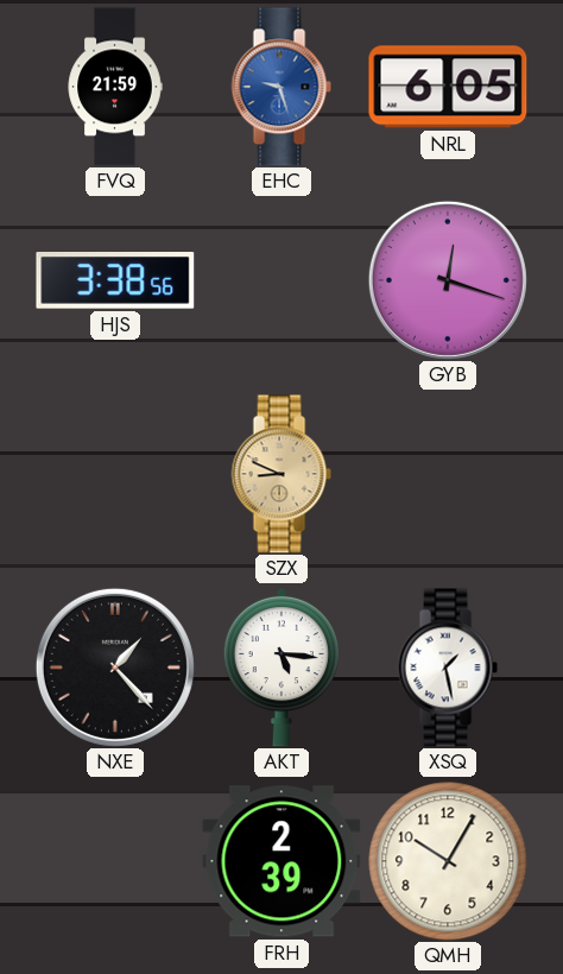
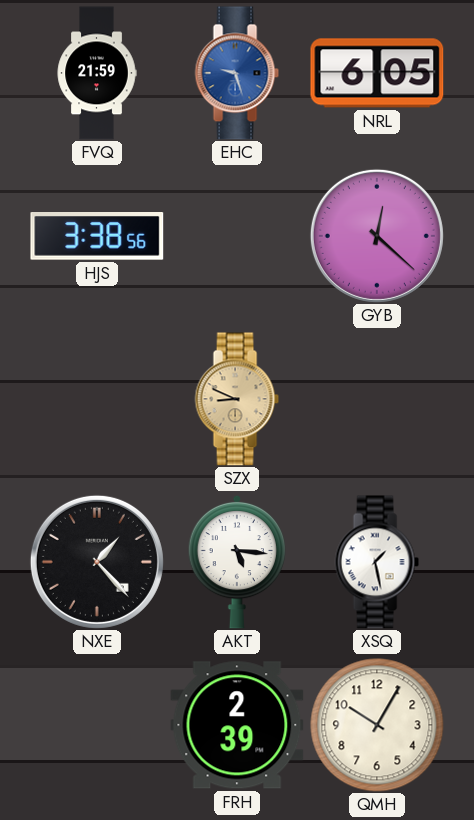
GYB: 12:18 -> 12:22 (377, 236)
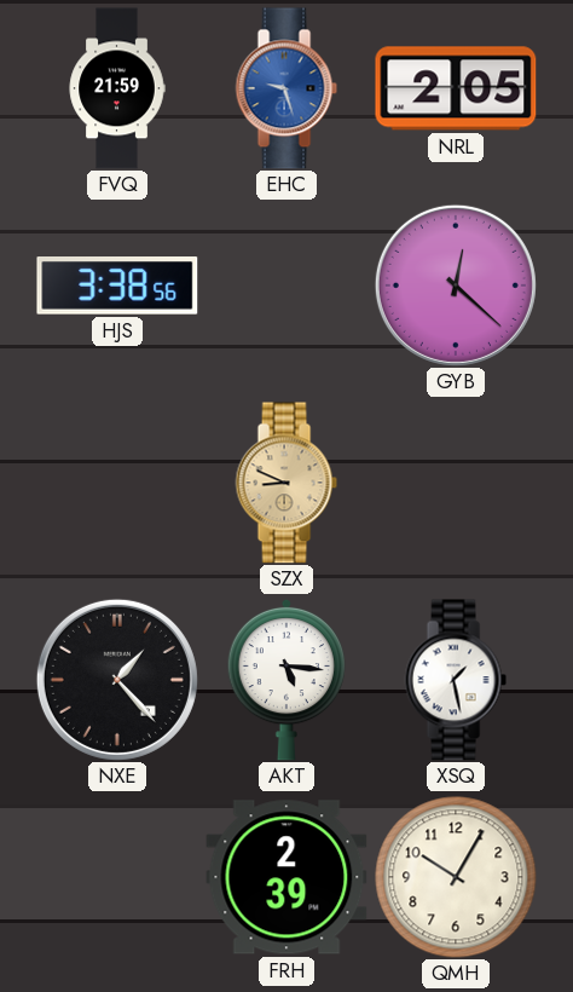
NRL: 6:05 -> 2:05 (456, 88)
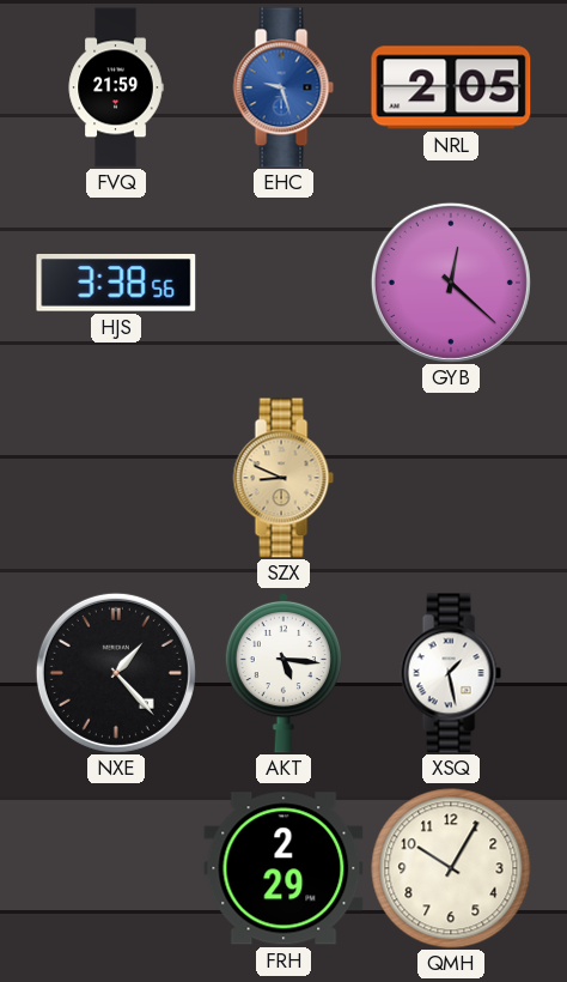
FRH: 2:39 -> 2:29 (283, 868)
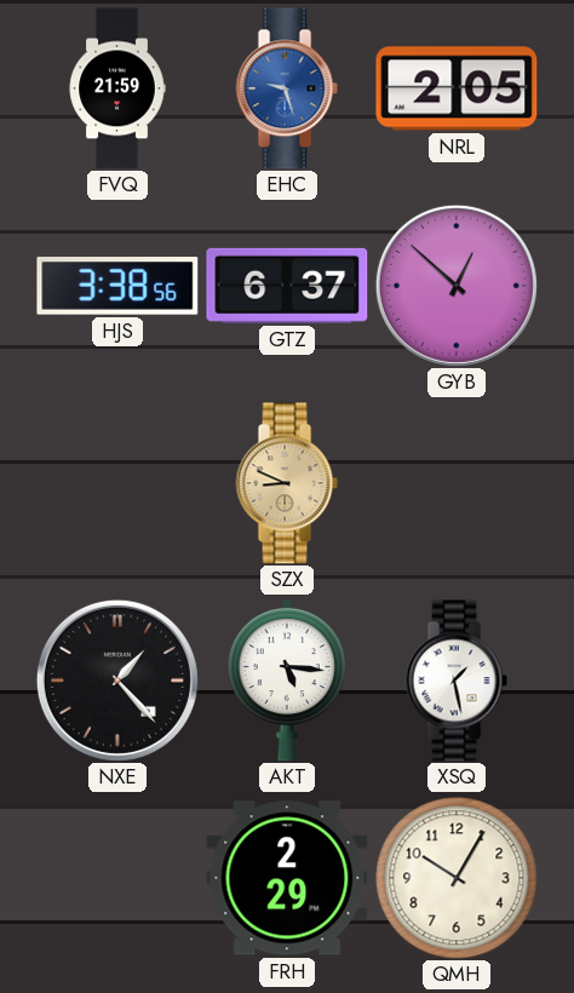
GTZ: none -> 6:37 (287, 286)
GYB: 12:22 -> 12:52 (457, 286)
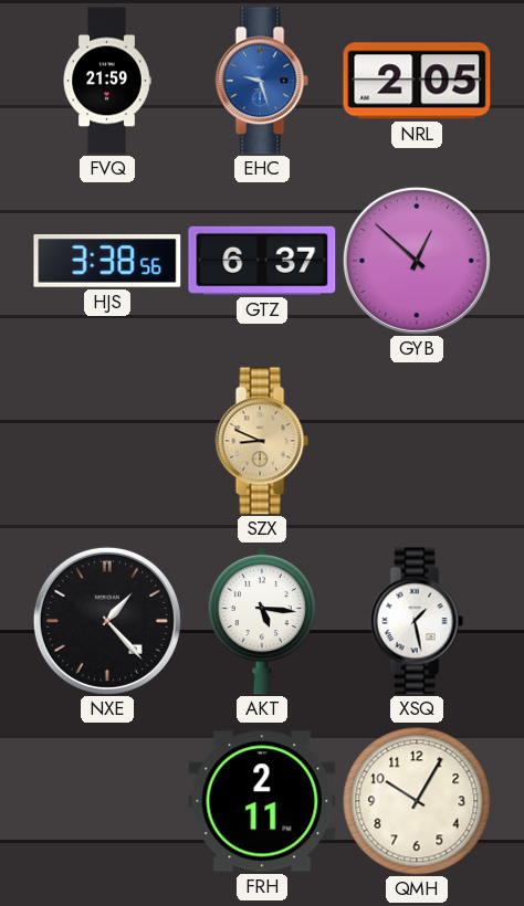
FRH: 2:29 -> 2:11 (262, 801)
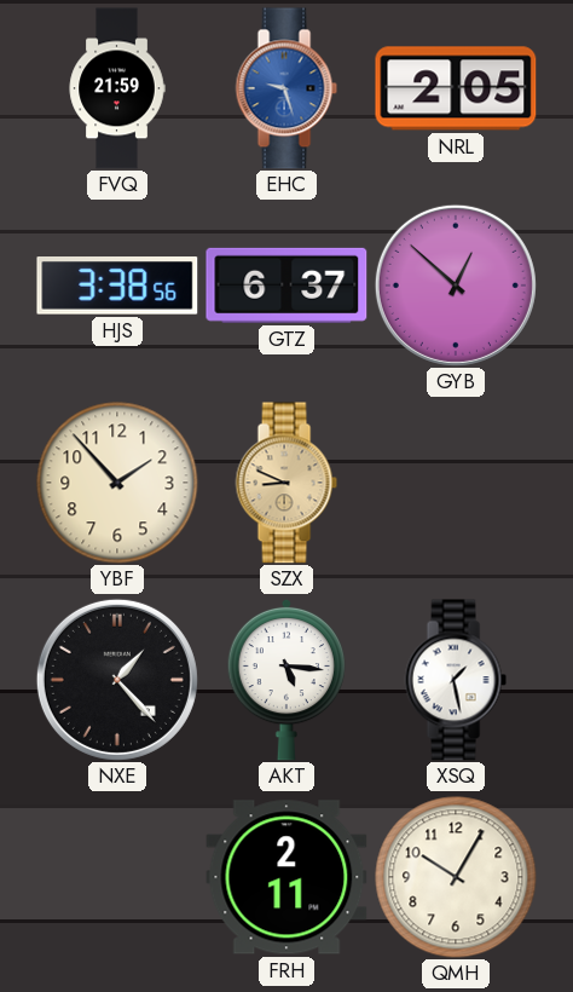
YBF: none -> 1:53 (117, 483)
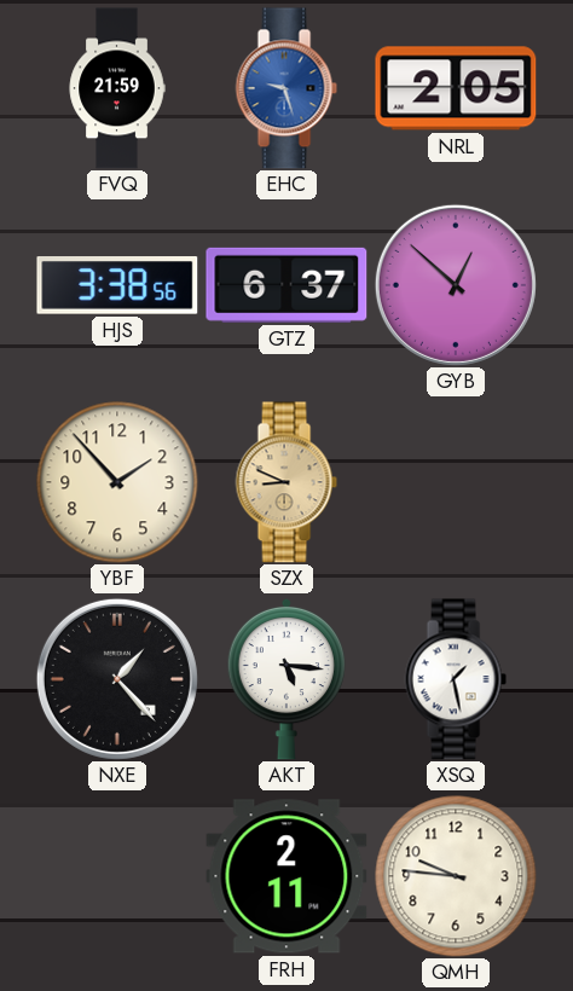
QMH: 10:05 -> 9:46 (456, 876)
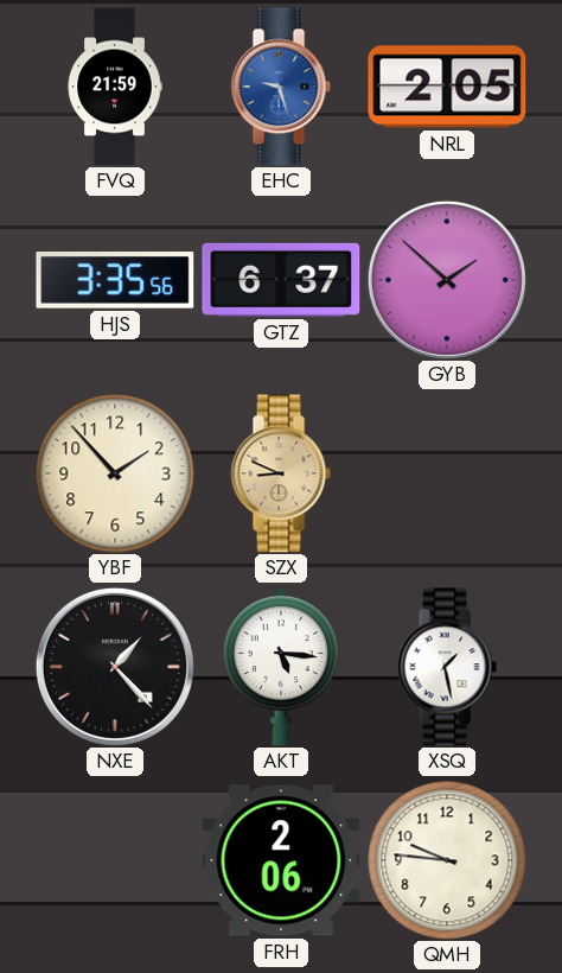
HJS: 3:38 -> 3:35 (115, 281)
GYB: 12:52 -> 1:52 (447, 280)
FRH: 2:11 -> 2:06 (281, 860)
